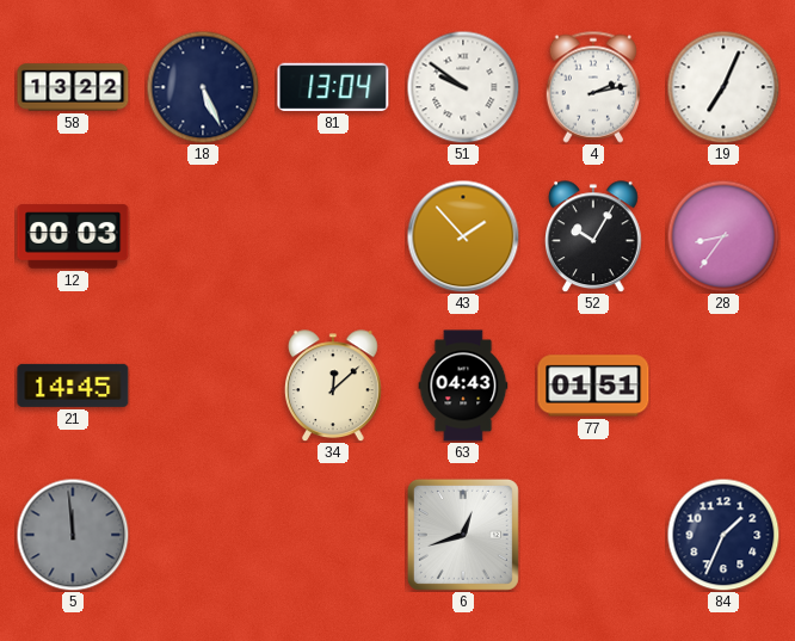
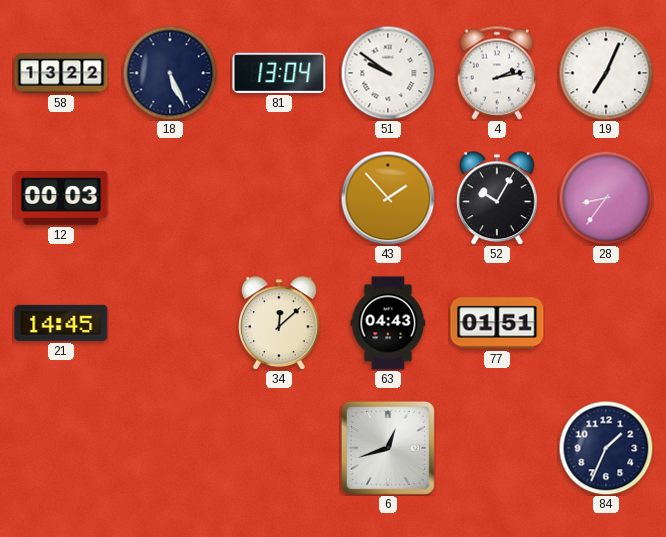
5: 11:59 -> none (73, 535)
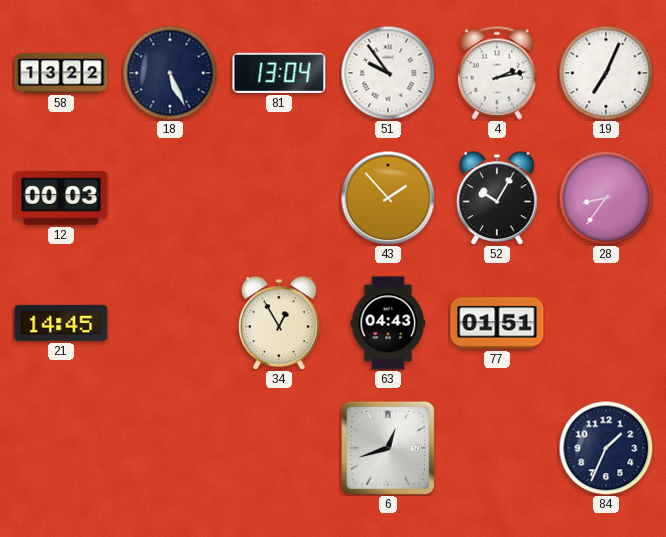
51: 9:51 -> 9:54 (388, 73)
34: 12:08 -> 12:55 (280, 323)
